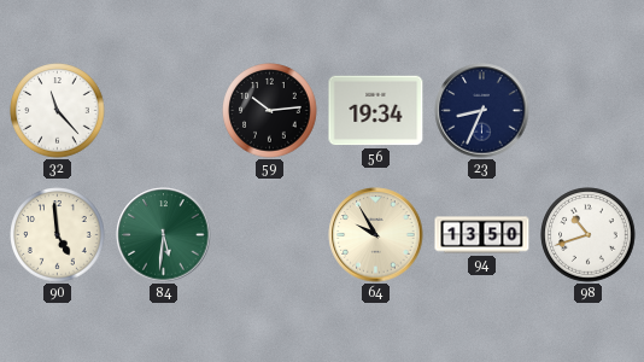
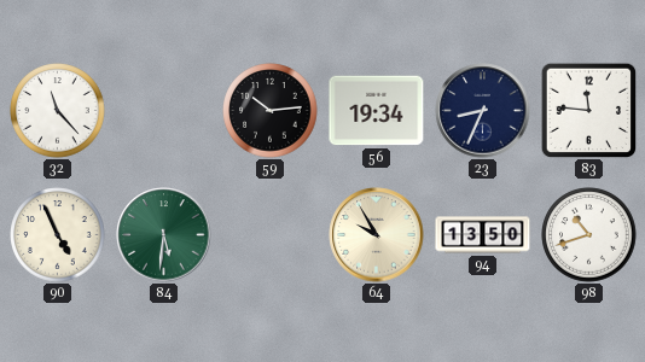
83: none -> 11:46 (588, 110)
90: 4:59 -> 4:56 (58, 235)
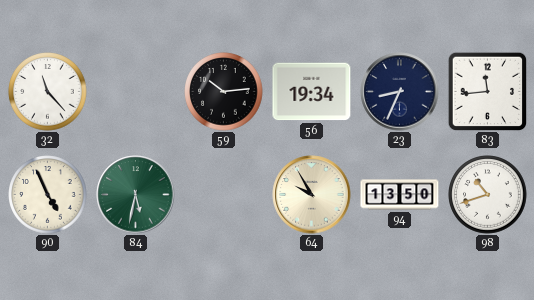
83: 11:46 -> 11:44 (487, 91)
84: 5:31 -> 5:32 (136, 195)
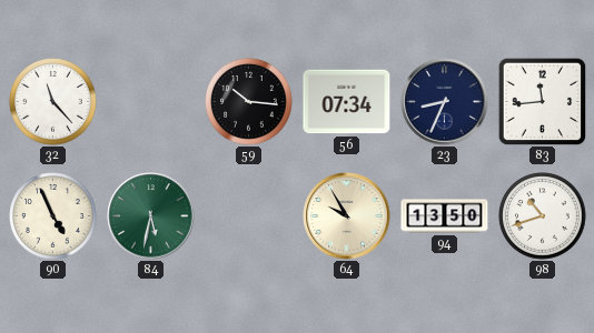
59: 10:14 -> 10:16 (249, 102)
56: 19:34 -> 07:34 (347, 102)
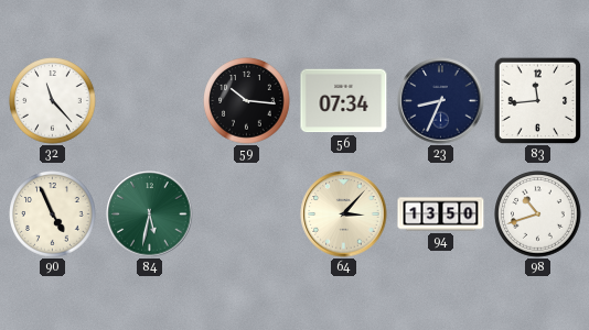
64: 9:55 -> 3:07 (344, 215)
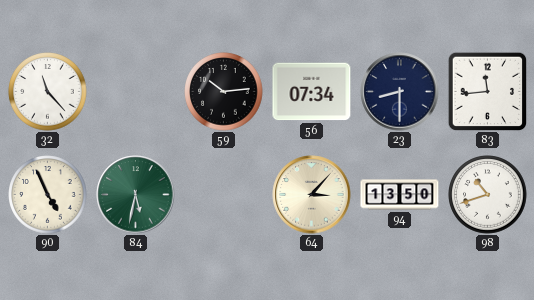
59: 10:16 -> 10:14 (224, 92)
23: 8:34 -> 8:30 (400, 92)
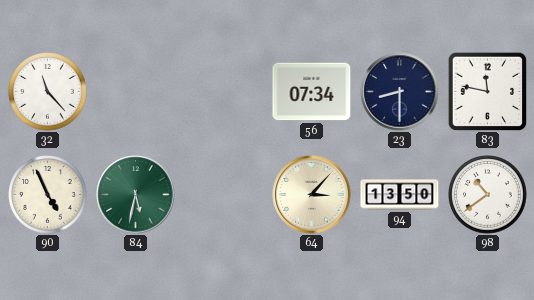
59: 10:14 -> none (224, 92)
83: 11:44 -> 11:47 (487, 91)
98: 10:42 -> 10:39 (488, 195)
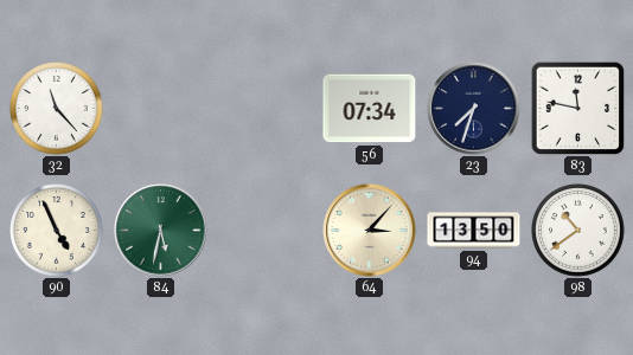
23: 8:30 -> 7:33 (474, 109)
